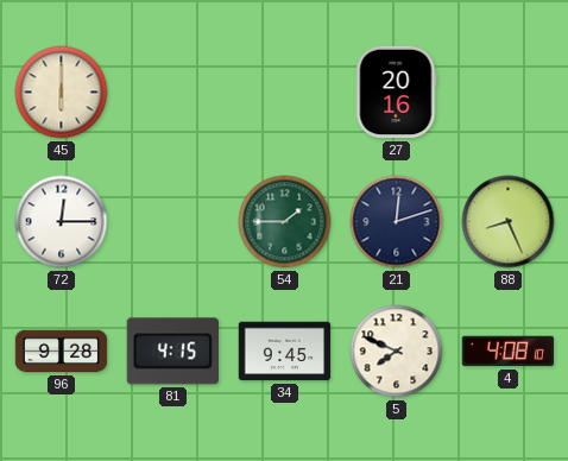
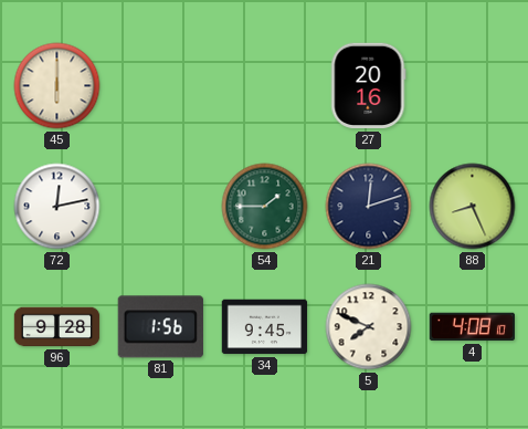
72: 12:15 -> 12:13 (57, 207)
81: 4:15 -> 1:56 (160, 327)
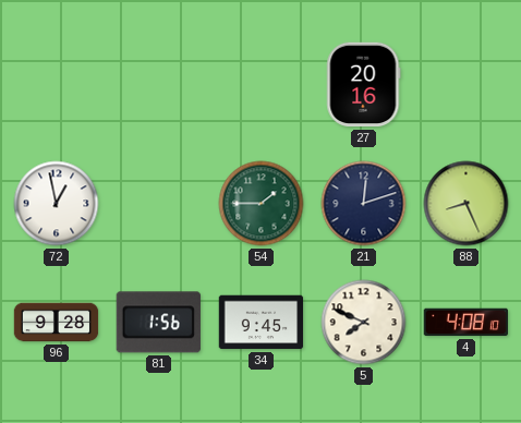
45: 6:00 -> none (57, 86)
72: 12:13 -> 12:58 (57, 204)
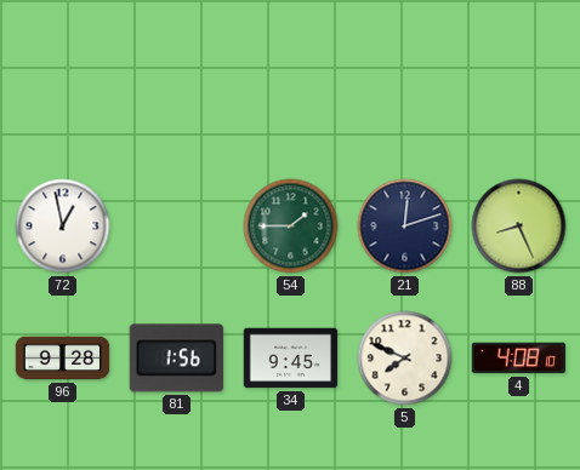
27: 20:16 -> none (364, 85)
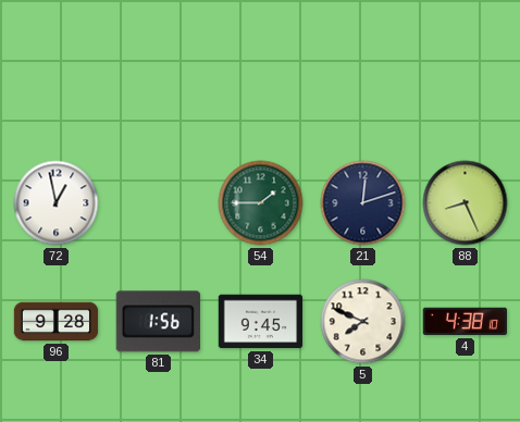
4: 4:08 -> 4:38 (465, 322)
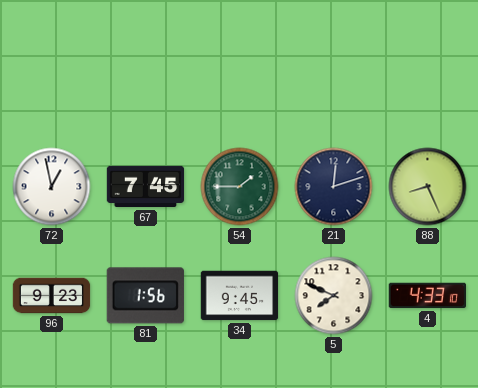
67: none -> 7:45 (146, 187)
96: 9:28 -> 9:23 (52, 296)
4: 4:38 -> 4:33 (427, 296)
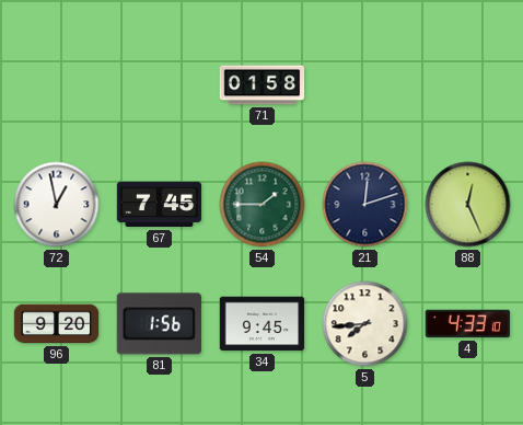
71: none -> 01:58 (263, 85)
88: 8:26 -> 12:26 (468, 205)
96: 9:23 -> 9:20 (57, 324)
5: 7:49 -> 7:44 (365, 324)
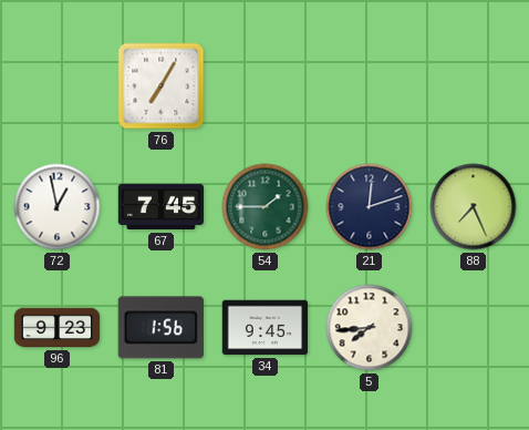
76: none -> 7:05 (162, 86)
71: 01:58 -> none (263, 85)
88: 12:26 -> 7:26 (474, 207)
96: 9:20 -> 9:23 (58, 328)
4: 4:33 -> none (467, 324)
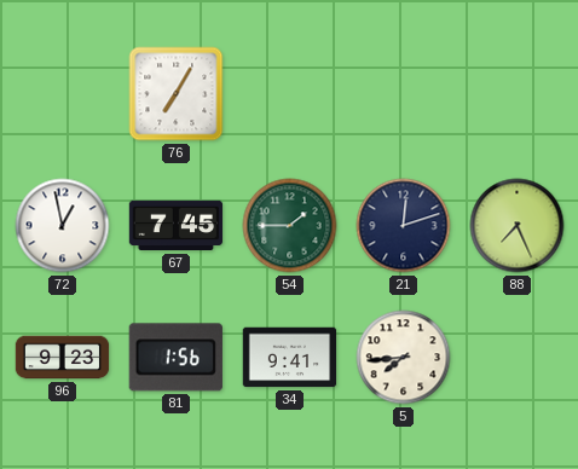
34: 9:45 -> 9:41 (290, 358)
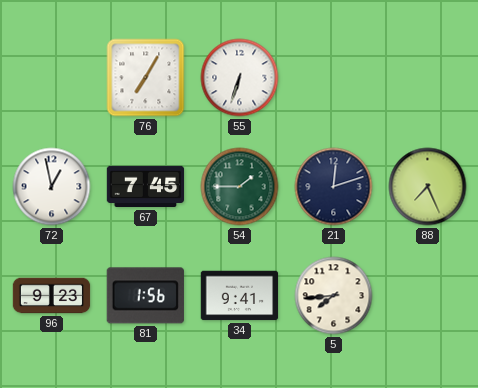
55: none -> 6:33 (240, 78)
